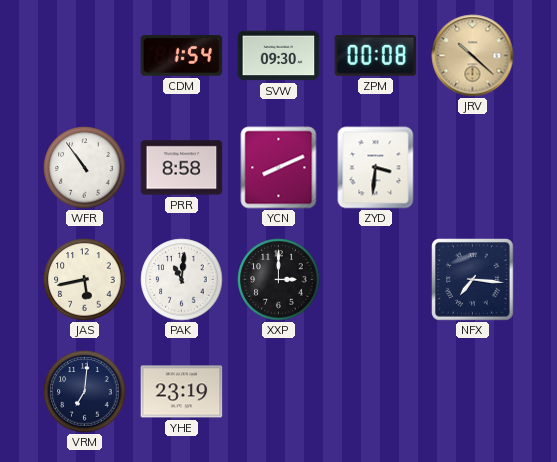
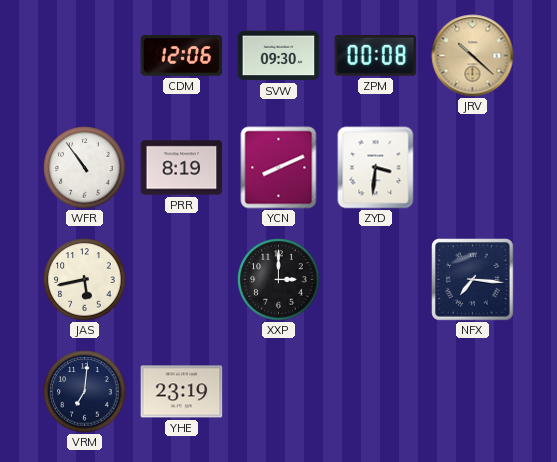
CDM: 1:54 -> 12:06 (182, 56)
PRR: 8:58 -> 8:19 (182, 168)
PAK: 11:01 -> none (182, 280)
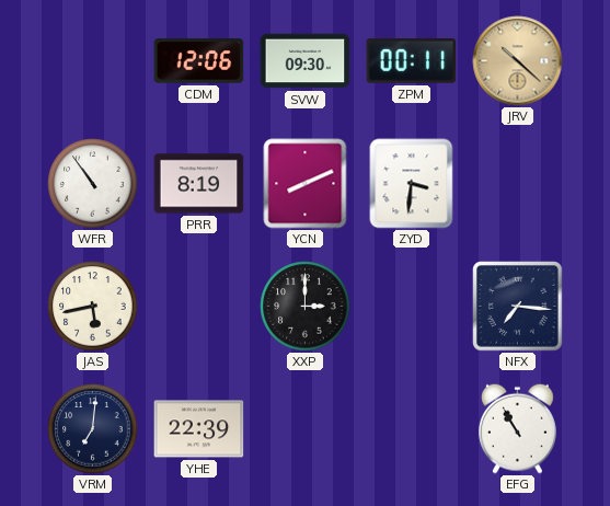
ZPM: 00:08 -> 00:11 (412, 61)
YHE: 23:19 -> 22:39 (199, 429)
EFG: none -> 10:55 (518, 428)
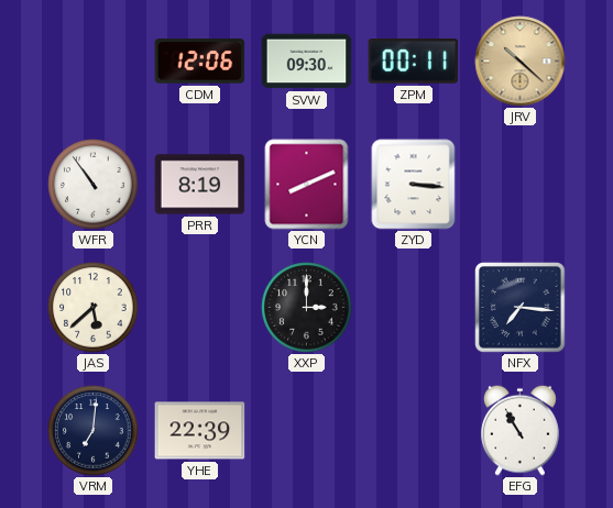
ZYD: 3:31 -> 3:16 (414, 185)
JAS: 5:43 -> 5:38 (94, 308)
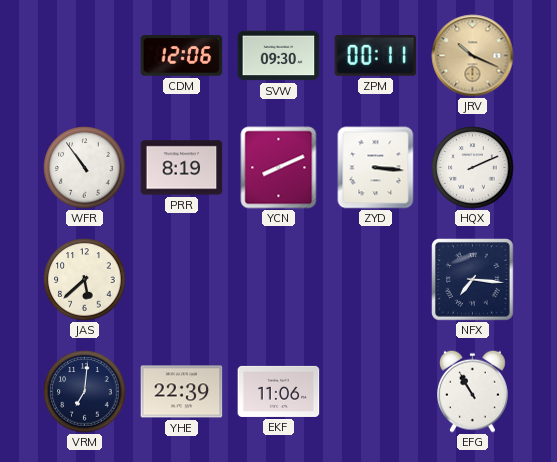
JRV: 10:22 -> 10:19 (473, 56)
HQX: none -> 2:11 (473, 168)
XXP: 3:00 -> none (307, 308)
EKF: none -> 11:06 (279, 391)
